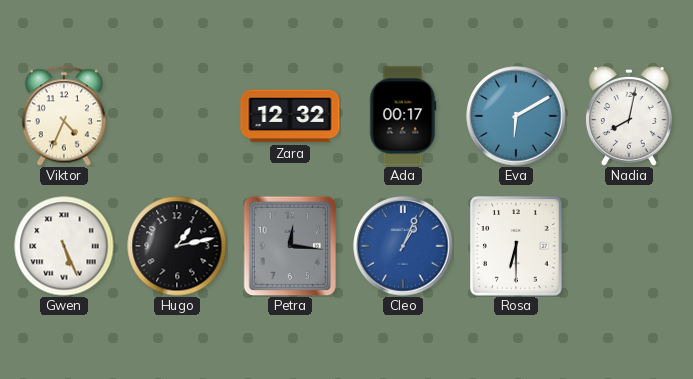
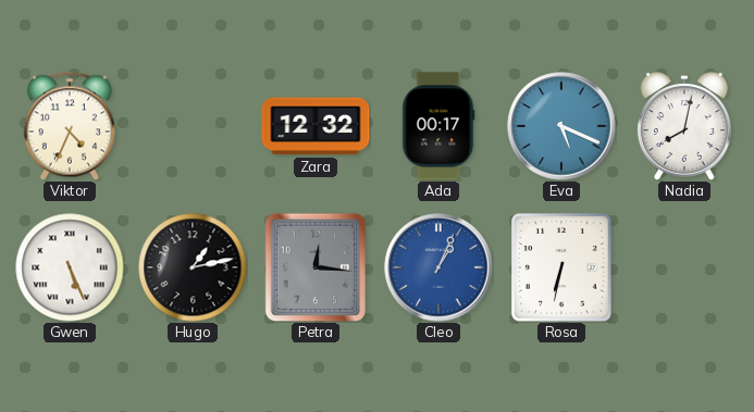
Eva: 6:10 -> 5:19 (561, 126)
Rosa: 6:30 -> 6:32 (561, 267)
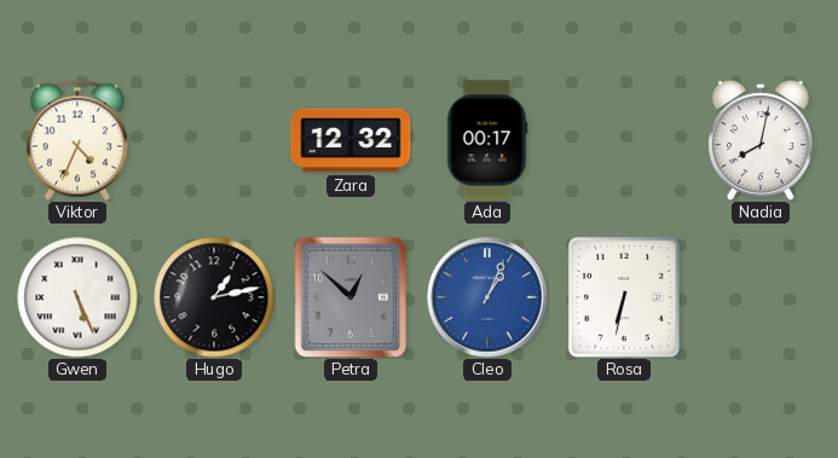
Eva: 5:19 -> none (561, 126)
Petra: 12:16 -> 12:52 (351, 297)
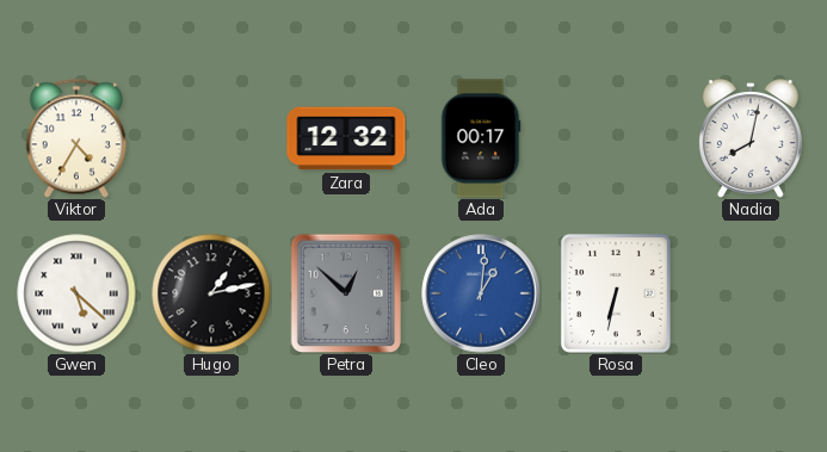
Viktor: 4:34 -> 4:35 (76, 138)
Gwen: 5:26 -> 5:22 (76, 293)
Cleo: 1:04 -> 1:01 (481, 293)
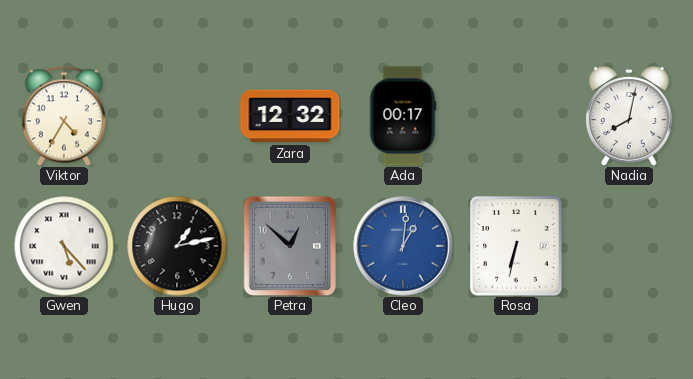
Gwen: 5:22 -> 5:23 (64, 246)
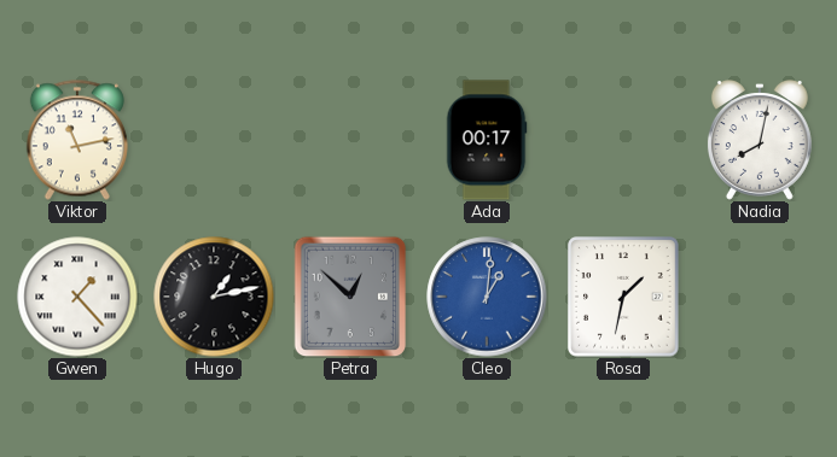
Viktor: 4:35 -> 11:13 (77, 140)
Zara: 12:32 -> none (290, 116)
Gwen: 5:23 -> 1:23 (77, 297)
Rosa: 6:32 -> 1:32 (623, 297)
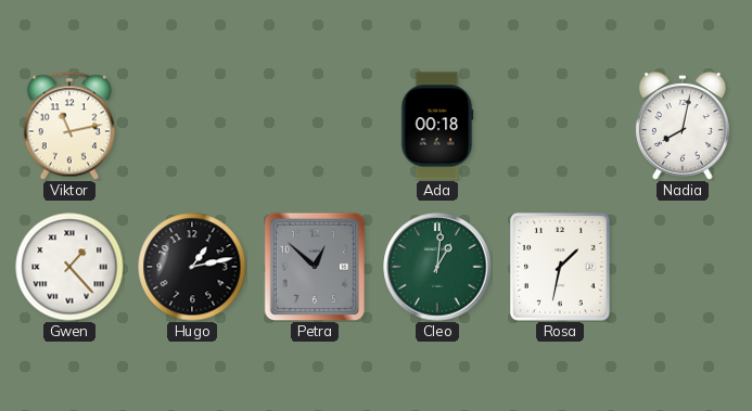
Ada: 00:17 -> 00:18 (437, 126)
Cleo dial: blue -> green (437, 267)
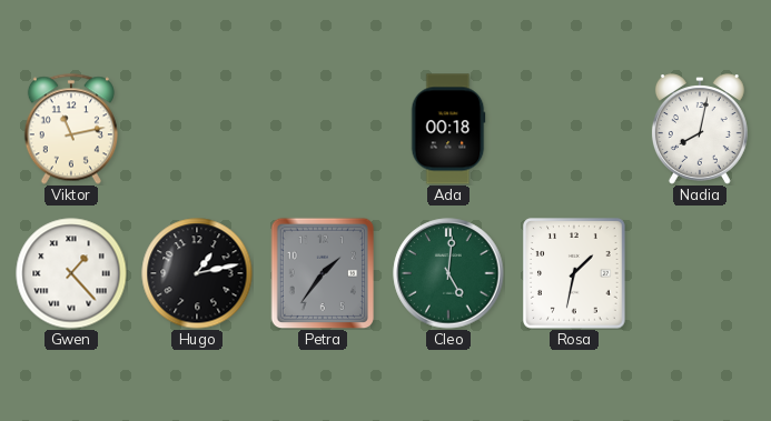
Petra: 12:52 -> 1:36 (323, 273)
Cleo: 1:01 -> 5:01 (448, 273)
